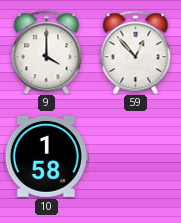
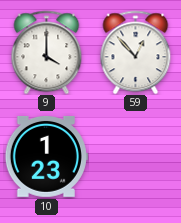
10: 1:58 -> 1:23 (46, 157)
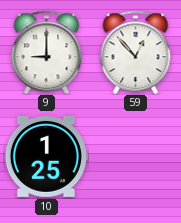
9: 4:00 -> 9:00 (47, 52)
10: 1:23 -> 1:25 (46, 157)
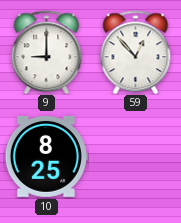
10: 1:25 -> 8:25 (46, 157)
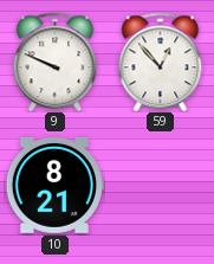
9: 9:00 -> 9:49 (56, 62)
10: 8:25 -> 8:21 (54, 186)
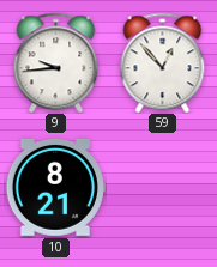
9: 9:49 -> 9:44 (56, 62)
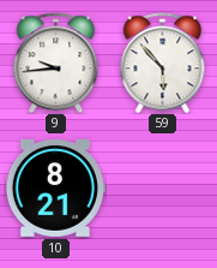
59: 12:53 -> 5:53 (163, 62)
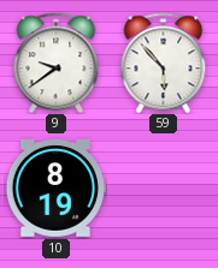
9: 9:44 -> 9:39 (57, 62)
10: 8:21 -> 8:19 (55, 189)
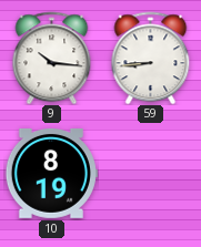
9: 9:39 -> 10:16 (52, 58)
59: 5:53 -> 8:44 (151, 58)
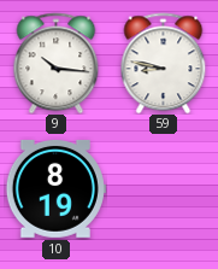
59: 8:44 -> 8:47 (164, 63)
